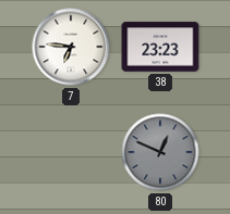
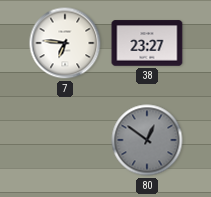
38: 23:23 -> 23:27 (147, 43)
80: 12:49 -> 12:51 (147, 140)
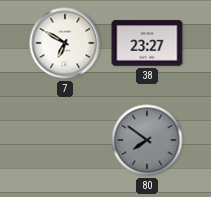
7: 6:46 -> 6:50 (65, 43)
80: 12:51 -> 7:51 (147, 140)
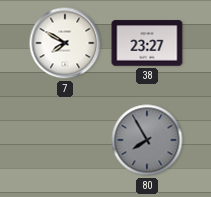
7: 6:50 -> 7:50 (65, 43)
80: 7:51 -> 7:55 (147, 140)
